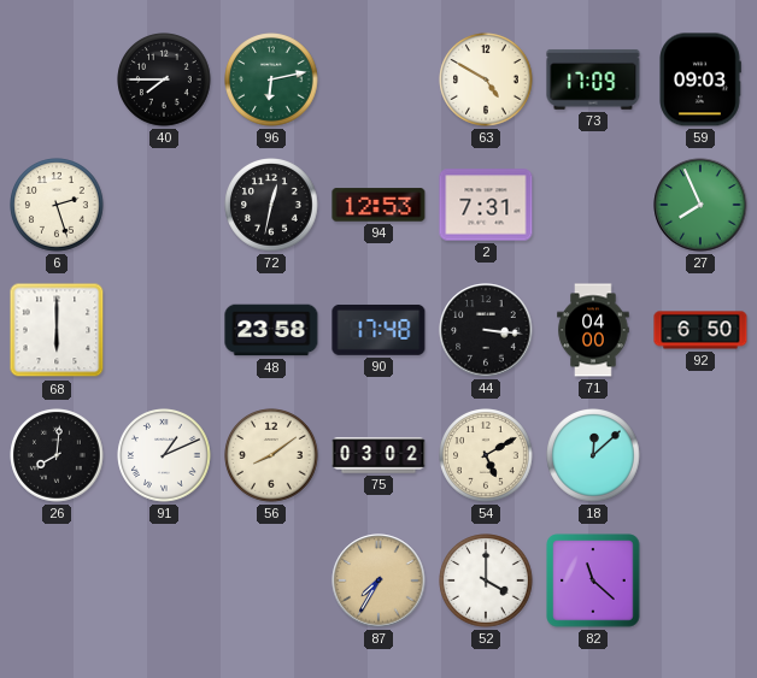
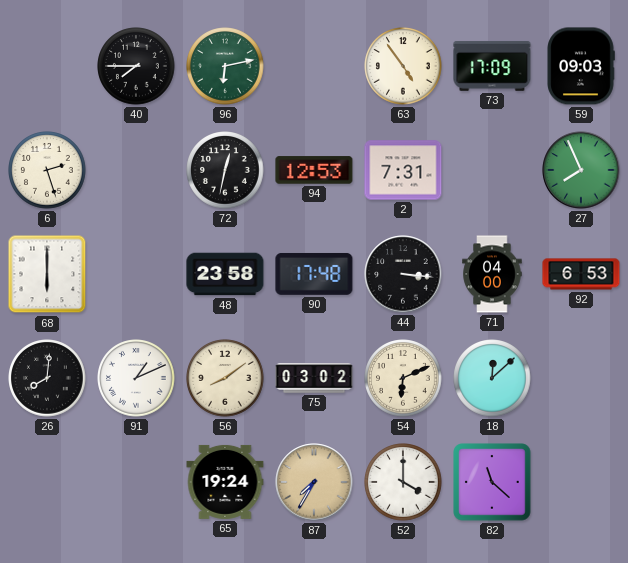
63: 4:50 -> 4:54 (403, 66)
92: 6:50 -> 6:53 (581, 274)
54: 5:10 -> 6:11 (403, 378)
65: none -> 19:24 (225, 482)
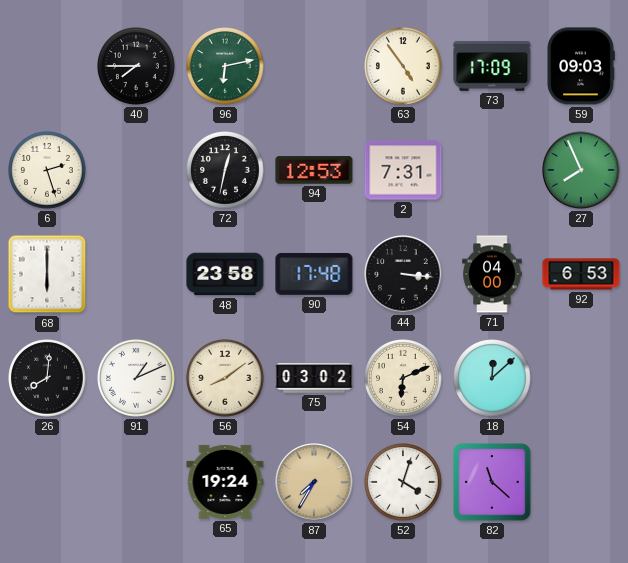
52: 4:00 -> 4:03 (403, 482)
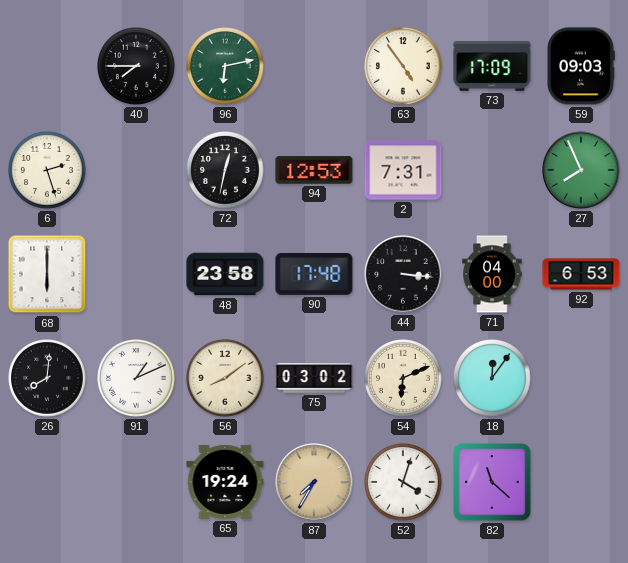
18: 12:08 -> 12:06 (492, 378)
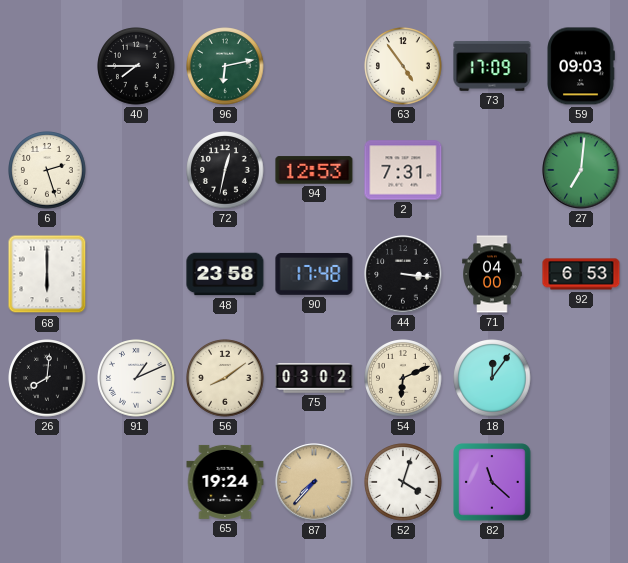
27: 7:56 -> 7:01 (581, 170)
87: 7:35 -> 7:37 (314, 482)
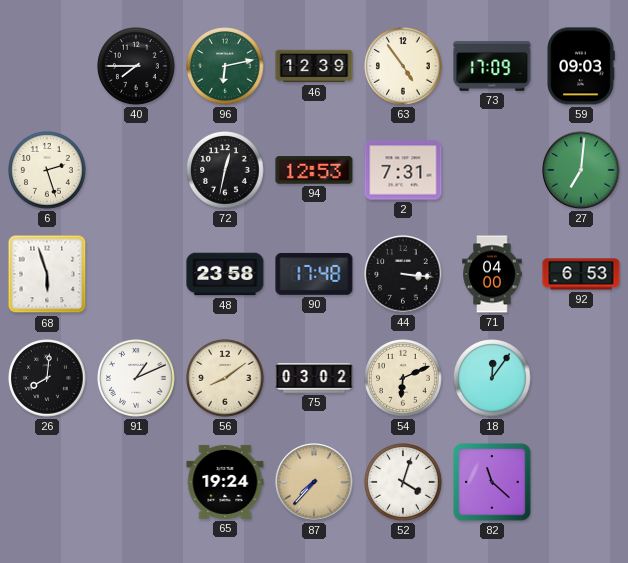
46: none -> 12:39 (314, 66)
68: 6:00 -> 5:57 (47, 274)
